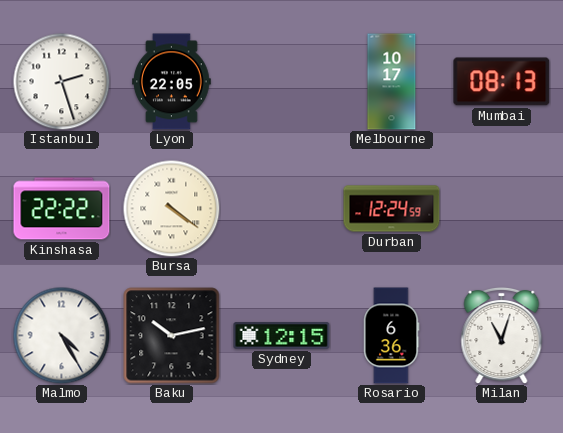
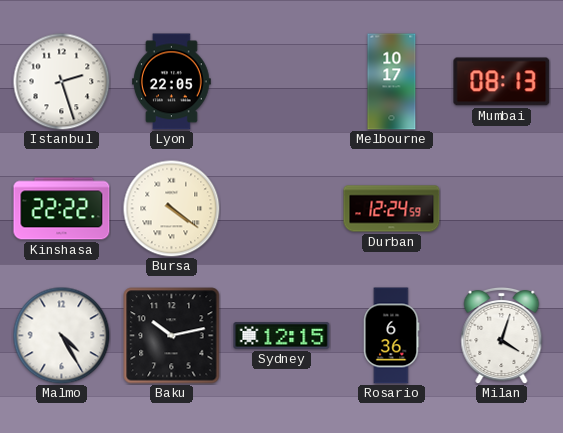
Milan: 11:03 -> 4:03 (502, 335)
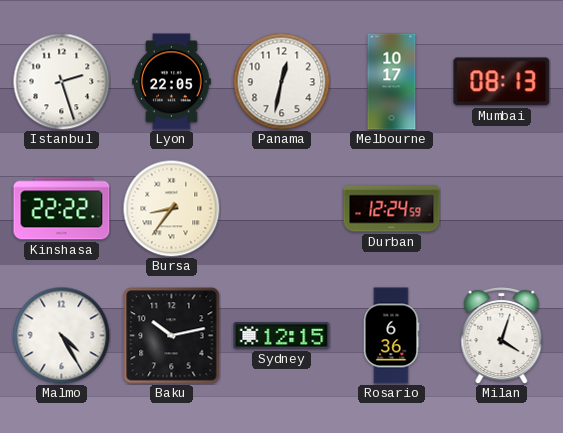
Panama: none -> 12:32 (281, 81)
Bursa: 4:21 -> 8:36 (171, 208)
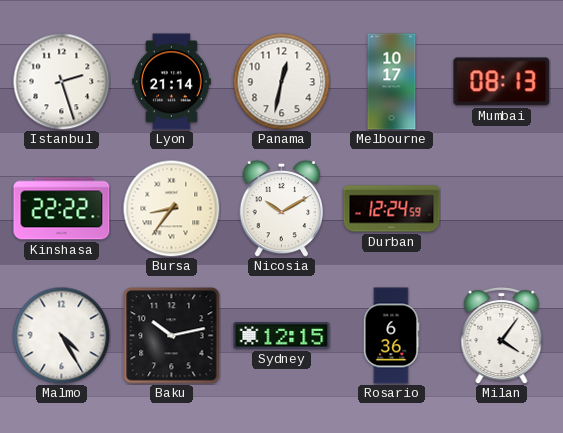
Lyon: 22:05 -> 21:14 (172, 82)
Nicosia: none -> 10:10 (282, 208)
Milan: 4:03 -> 4:06 (502, 335)
